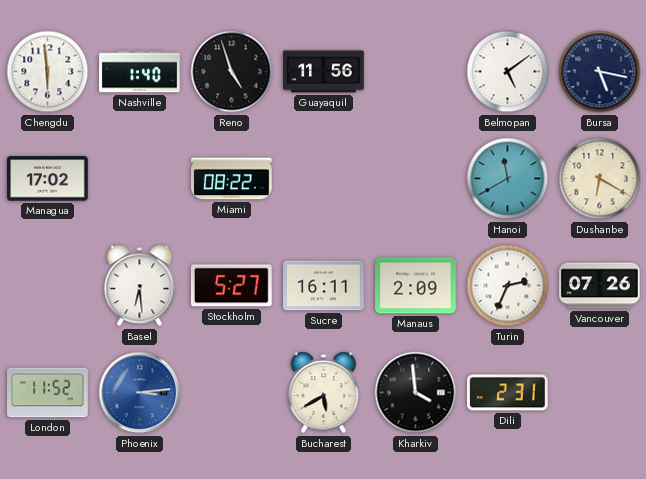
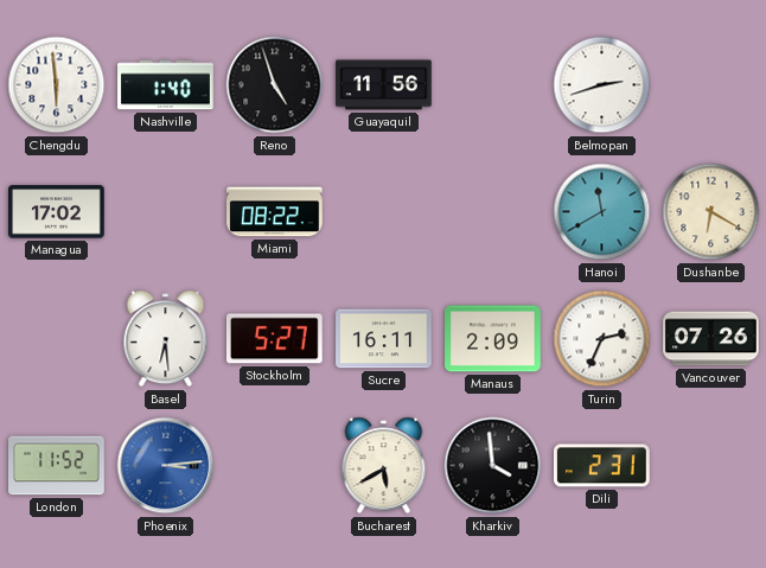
Belmopan: 5:09 -> 2:42 (602, 85)
Bursa: 5:17 -> none (600, 72)
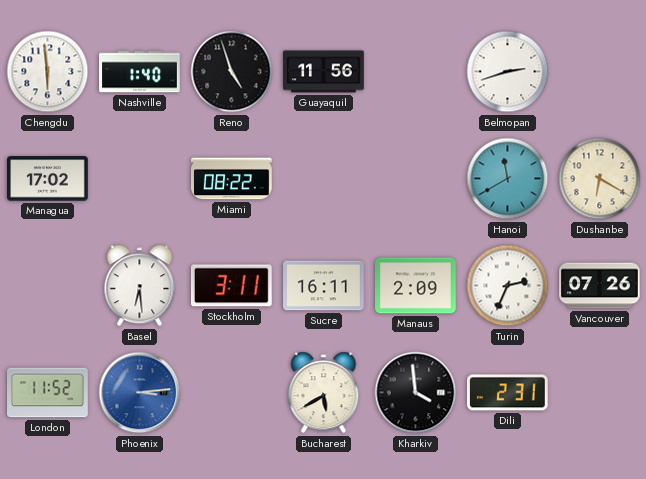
Stockholm: 5:27 -> 3:11 (231, 286)
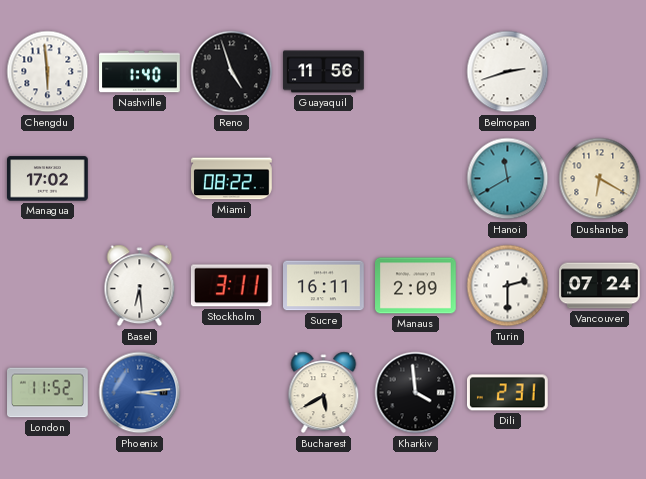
Turin: 2:34 -> 2:30 (508, 286)
Vancouver: 07:26 -> 07:24 (600, 286)
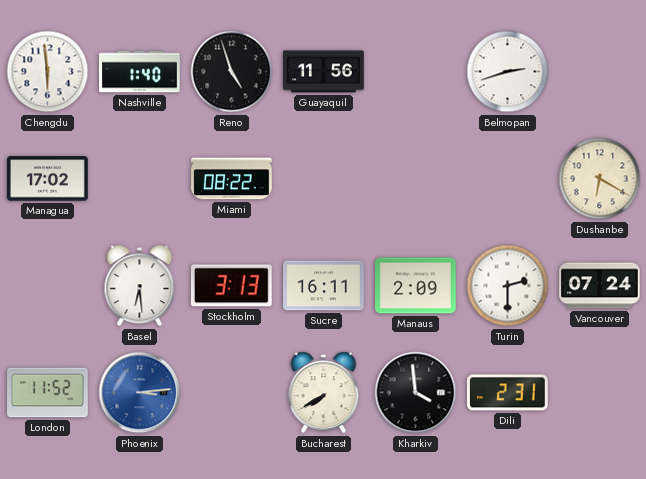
Hanoi: 11:40 -> none (508, 179)
Stockholm: 3:11 -> 3:13 (231, 286)
Bucharest: 5:40 -> 7:40 (324, 393)
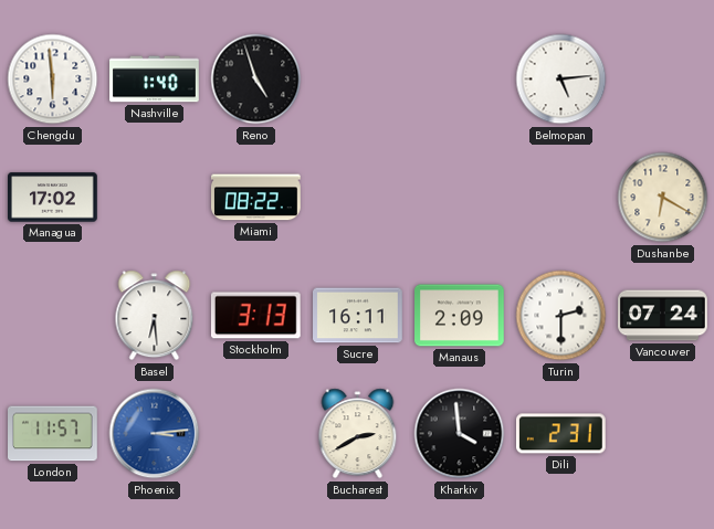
Guayaquil: 11:56 -> none (324, 72)
Belmopan: 2:42 -> 5:14 (561, 80)
London: 11:52 -> 11:57 (53, 434)
Bucharest: 7:40 -> 2:40 (358, 434)
